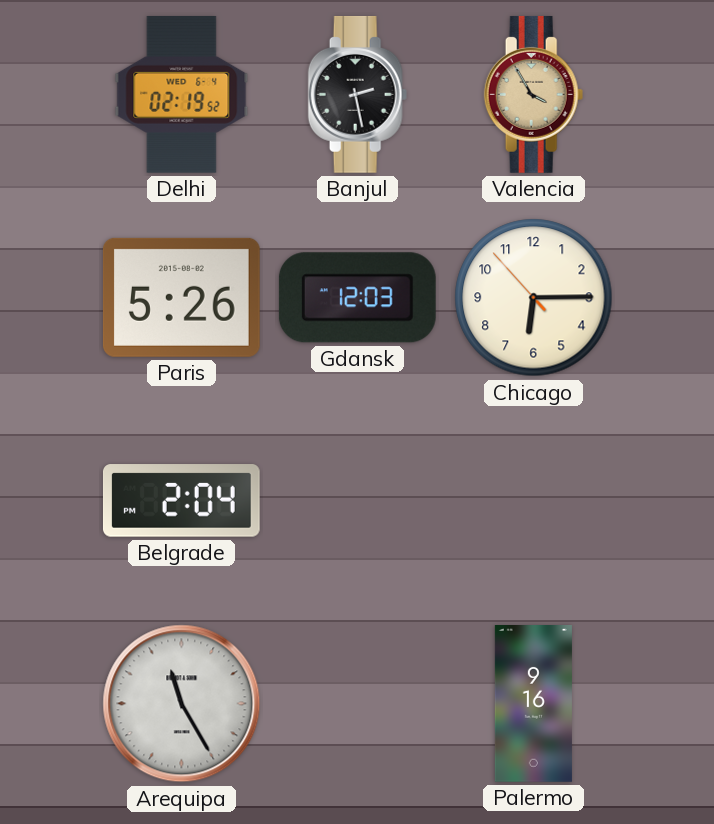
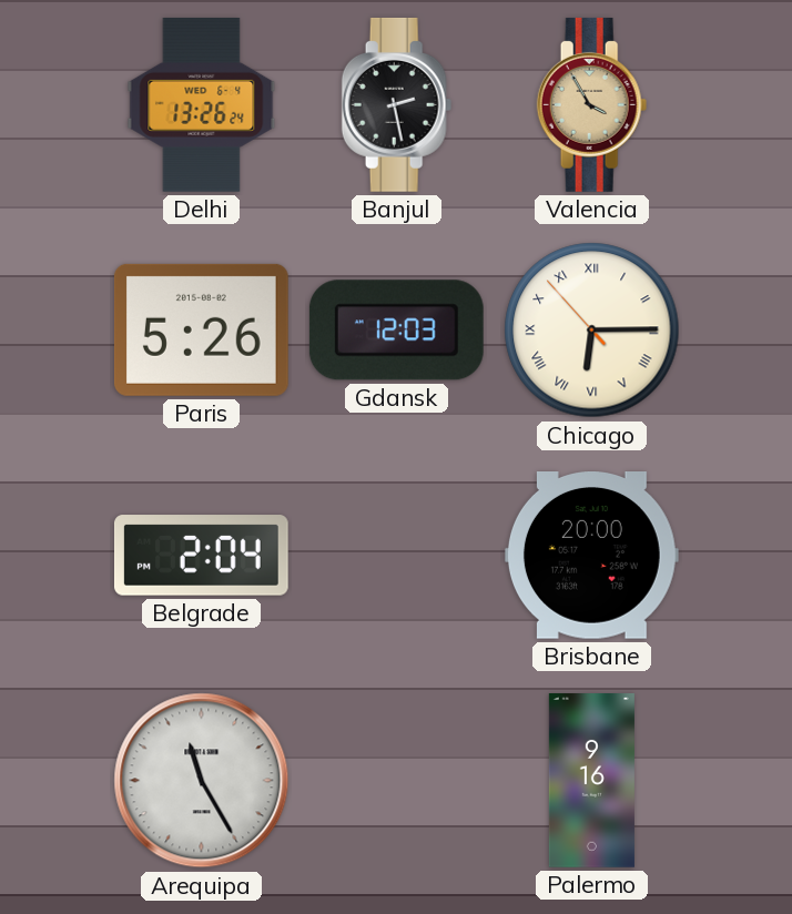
Delhi: 02:19 -> 13:26 (202, 104)
Chicago numerals: Arabic -> Roman (592, 331)
Brisbane: none -> 20:00 (591, 556)
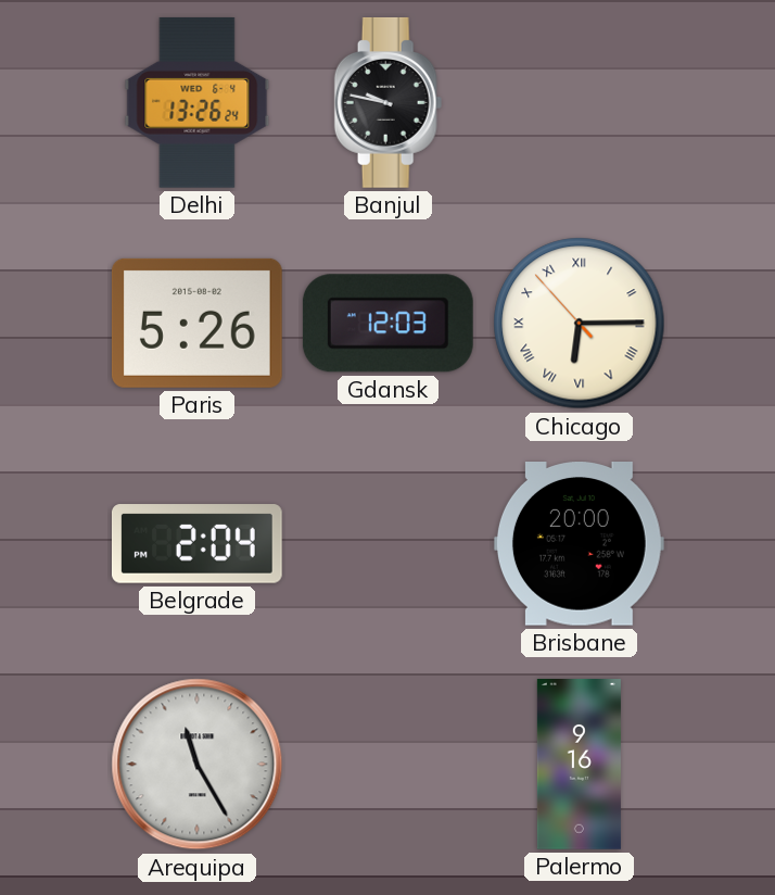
Banjul: 2:28 -> 9:47 (389, 102)
Valencia: 3:55 -> none (592, 104)
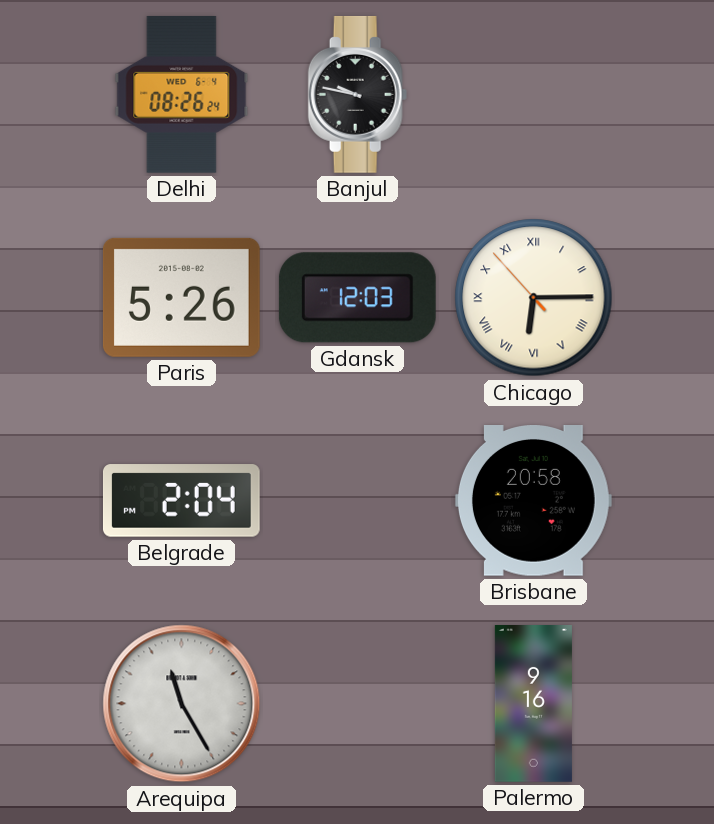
Delhi: 13:26 -> 08:26 (182, 94)
Brisbane: 20:00 -> 20:58 (533, 501)
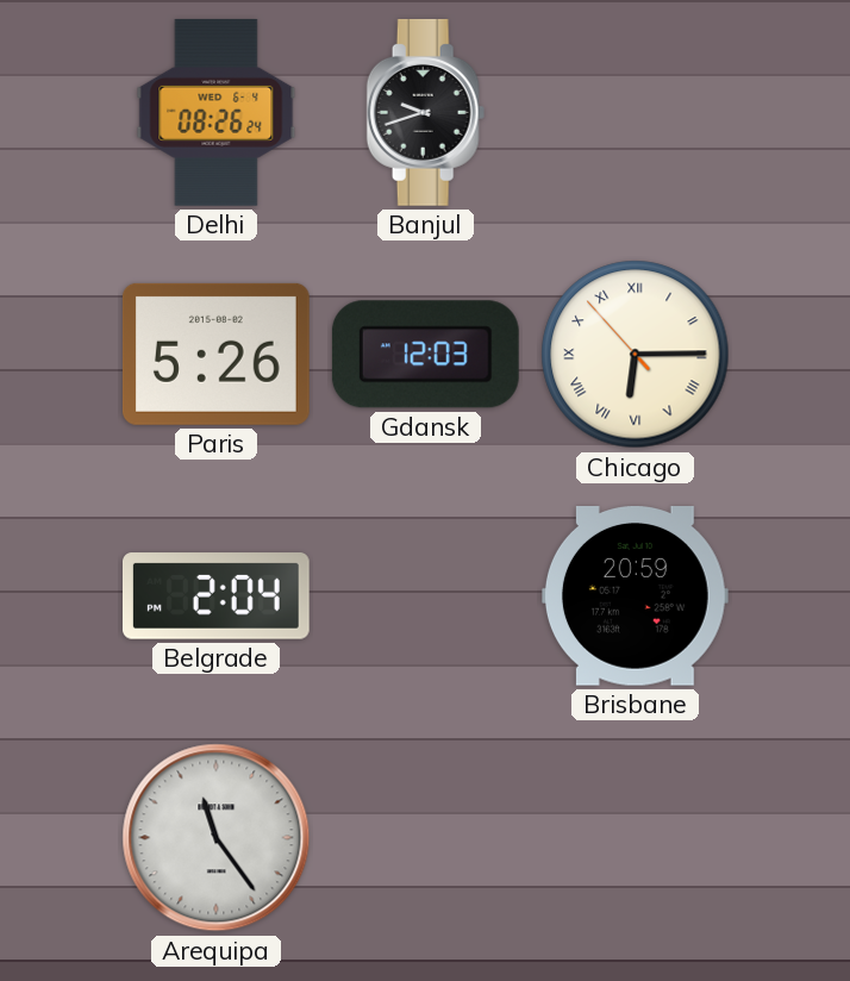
Banjul: 9:47 -> 9:42 (426, 112)
Brisbane: 20:58 -> 20:59 (635, 596)
Arequipa: 11:25 -> 11:24 (217, 838)
Palermo: 9:16 -> none (533, 704)
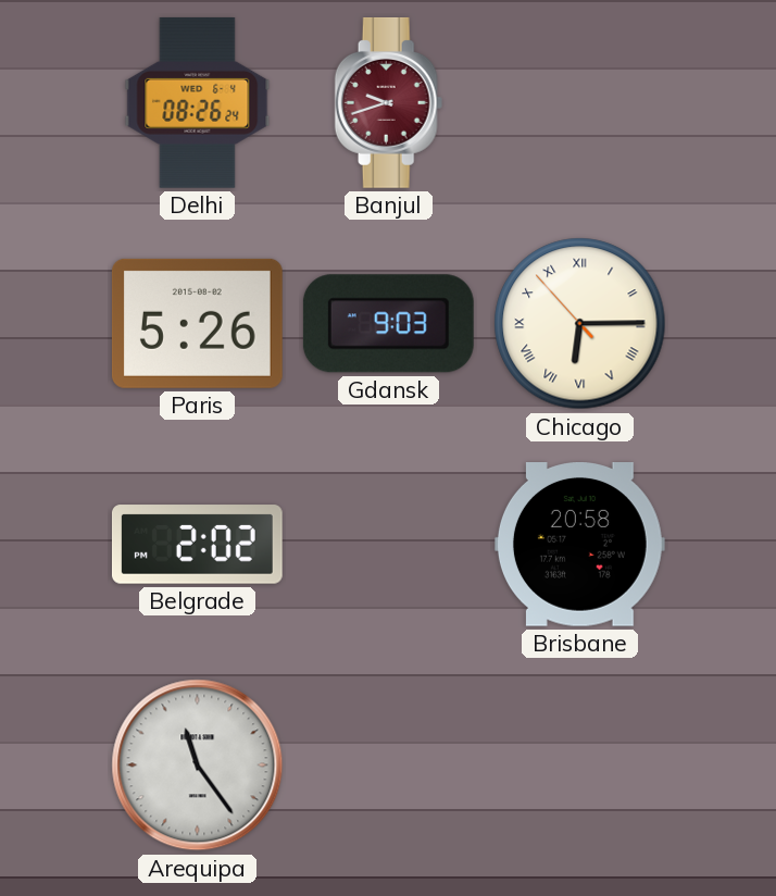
Banjul dial: black -> burgundy (389, 102)
Gdansk: 12:03 -> 9:03 (388, 324)
Belgrade: 2:04 -> 2:02 (197, 545)
Brisbane: 20:59 -> 20:58 (579, 545)
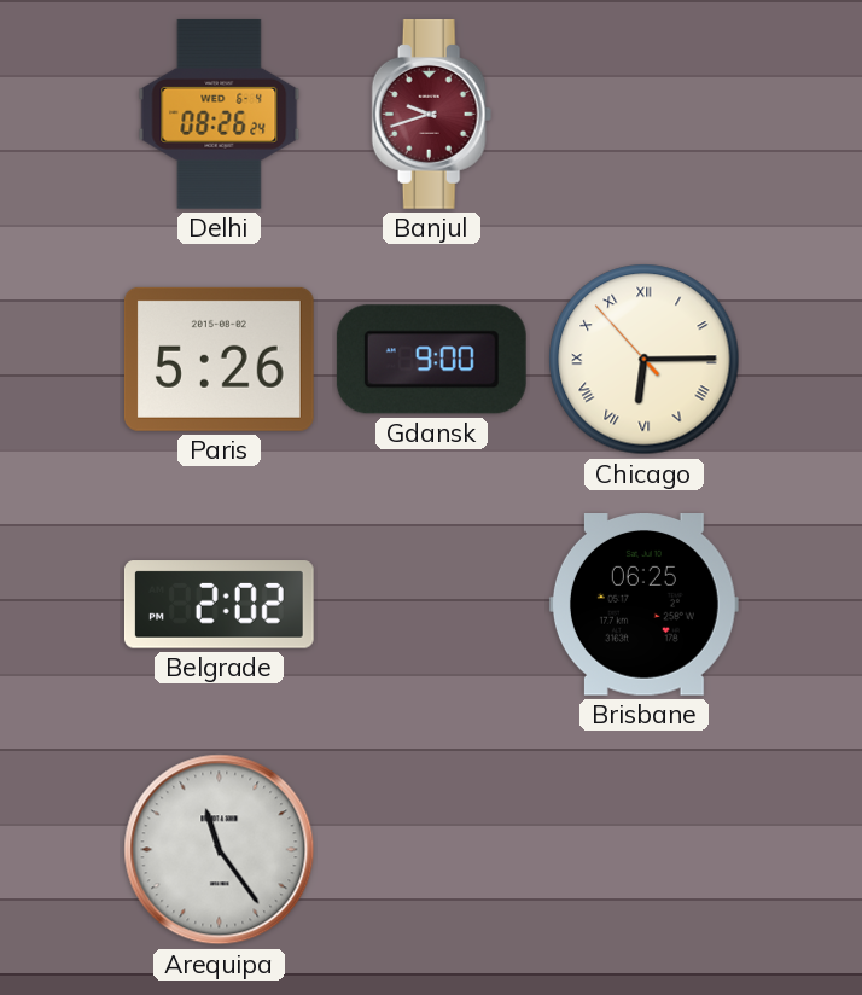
Gdansk: 9:03 -> 9:00 (431, 360)
Brisbane: 20:58 -> 06:25 (643, 605)
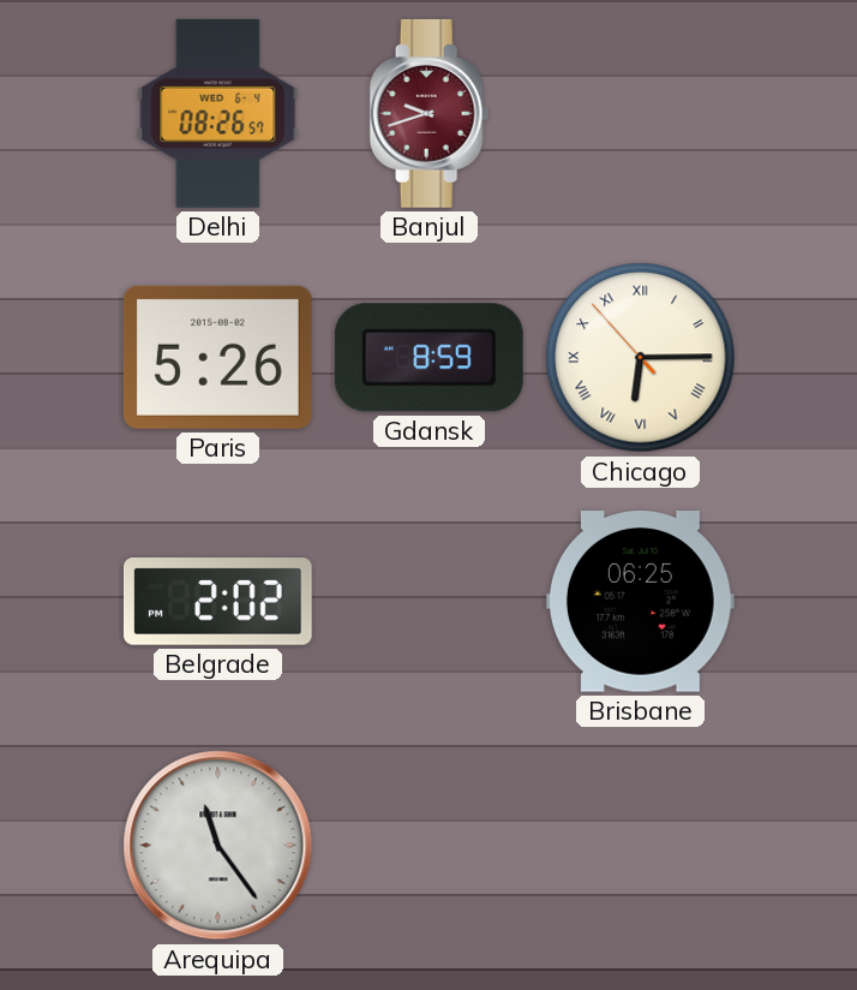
Delhi: 08:26:24 -> 08:26:57 (218, 113)
Gdansk: 9:00 -> 8:59 (428, 358)
